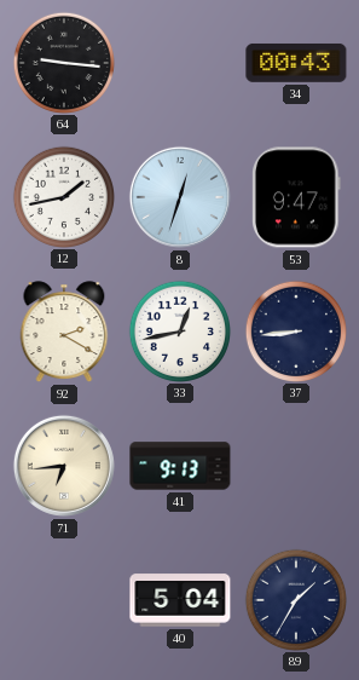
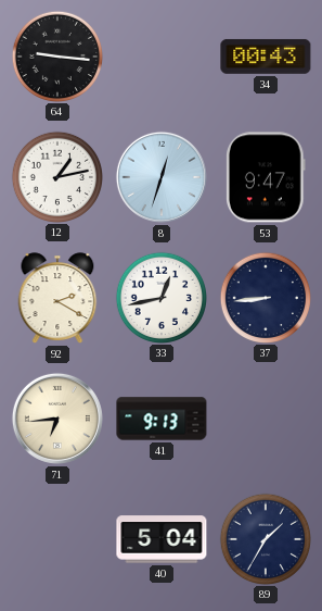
12: 1:43 -> 1:13 (56, 176)
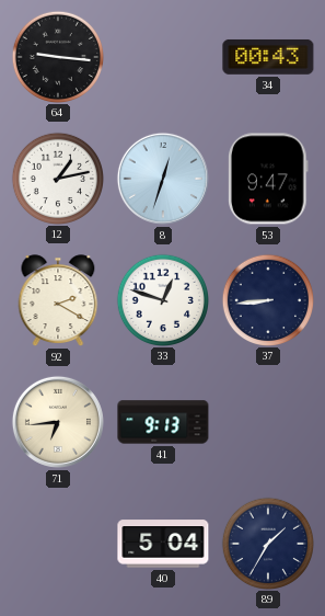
33: 12:43 -> 12:48 (162, 299)
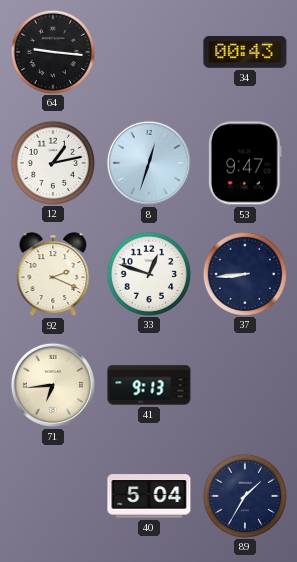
92: 2:20 -> 2:19 (53, 274)
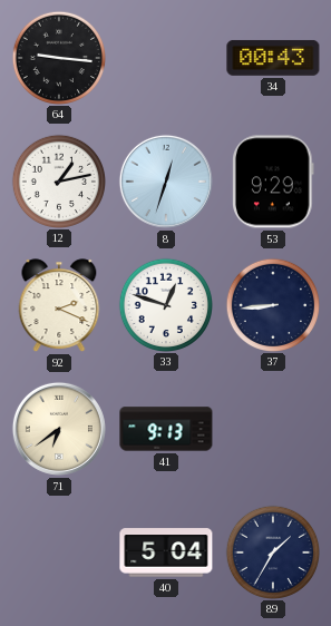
53: 9:47 -> 9:29 (273, 182)
71: 6:44 -> 6:39 (59, 429)
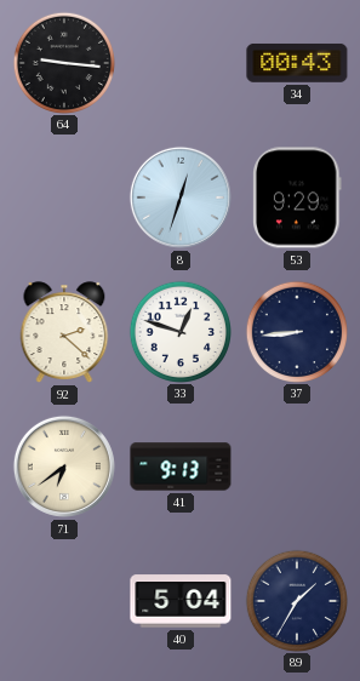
12: 1:13 -> none (58, 180)
92: 2:19 -> 2:22 (64, 332)
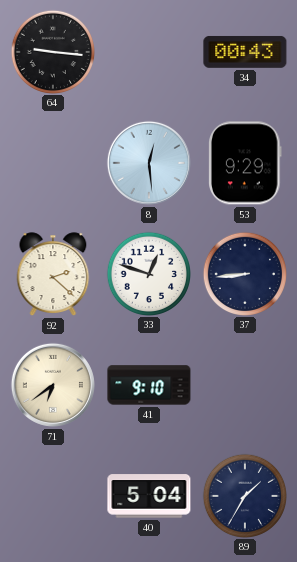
8: 12:33 -> 12:29 (149, 163)
41: 9:13 -> 9:10 (149, 385)
